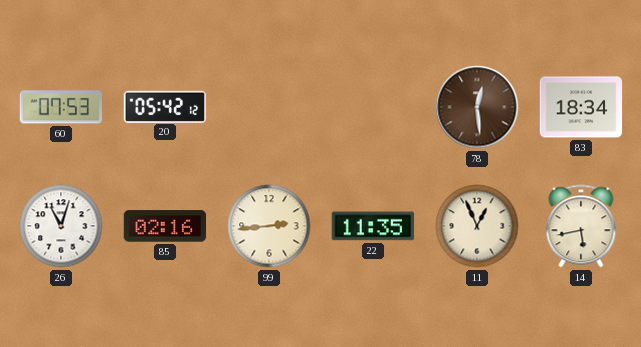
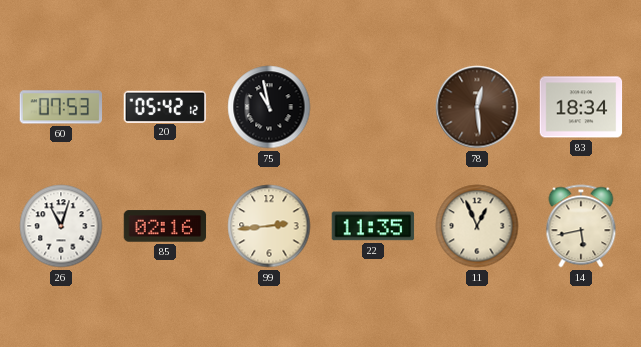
75: none -> 10:58 (269, 107)
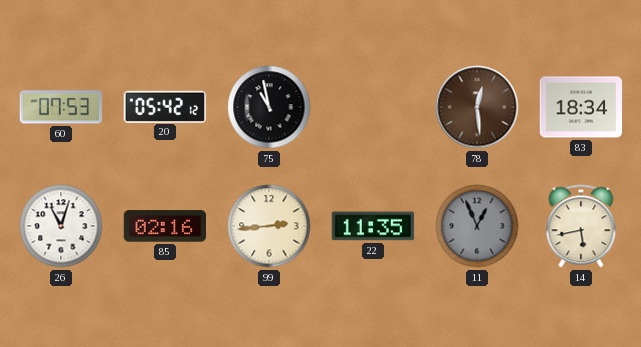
11 dial: cream -> grey (477, 226)
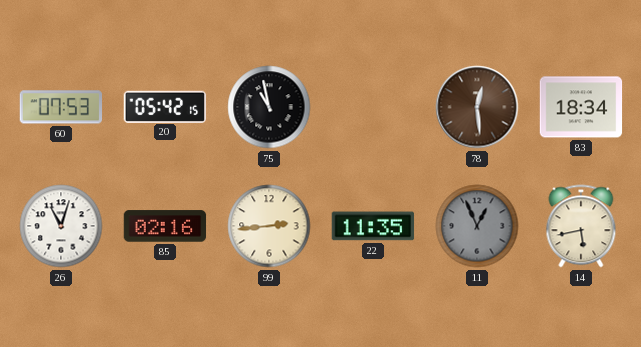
20: 05:42:12 -> 05:42:15 (165, 106)
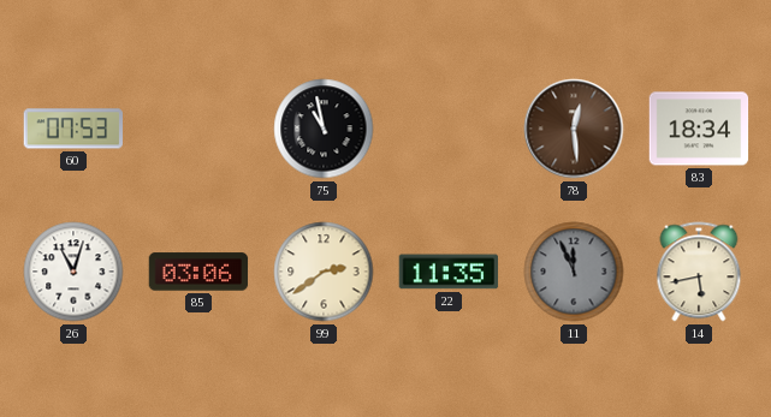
20: 05:42 -> none (165, 106)
85: 02:16 -> 03:06 (198, 272)
99: 2:44 -> 2:39 (324, 272)
11: 12:56 -> 11:56 (574, 272)
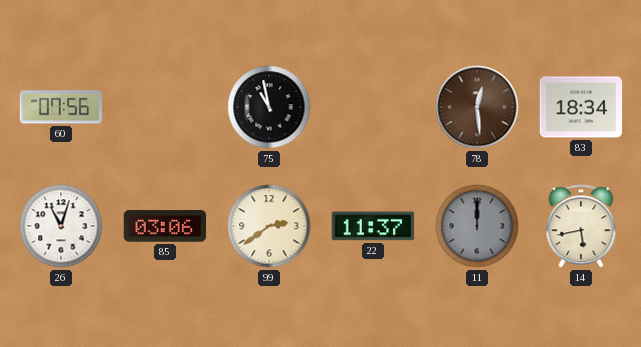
60: 07:53 -> 07:56 (60, 107)
22: 11:35 -> 11:37 (373, 226)
11: 11:56 -> 12:00 (477, 226)
